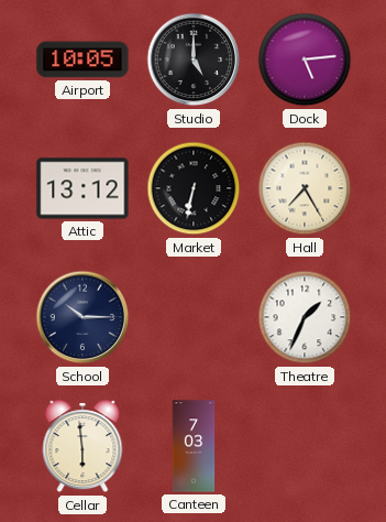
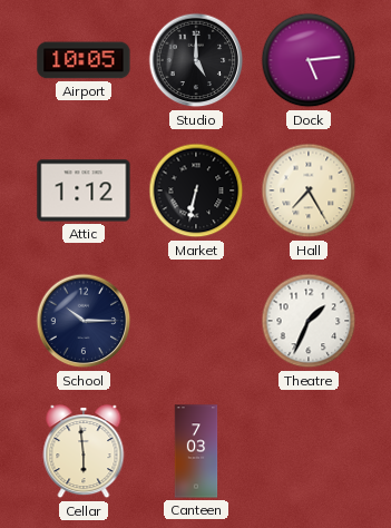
Attic: 13:12 -> 1:12 (84, 190)
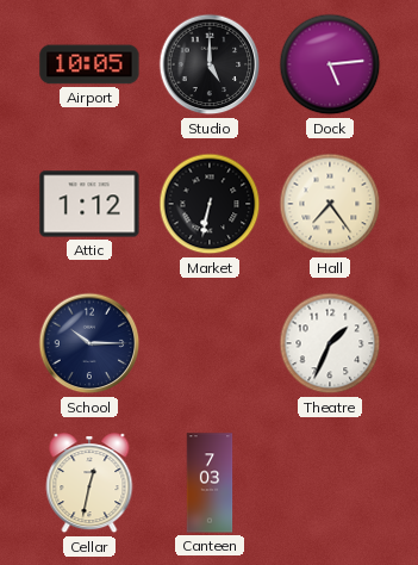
Hall: 7:25 -> 7:24 (330, 204)
Cellar: 5:59 -> 12:32 (89, 484)
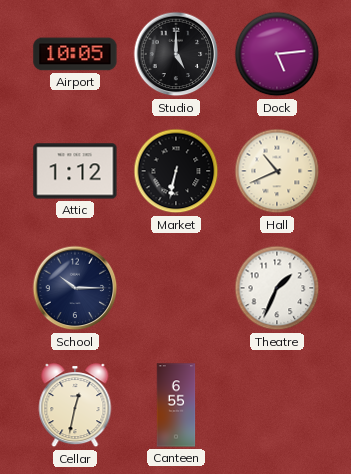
Hall: 7:24 -> 10:41 (277, 171)
Canteen: 7:03 -> 6:55 (176, 405)
